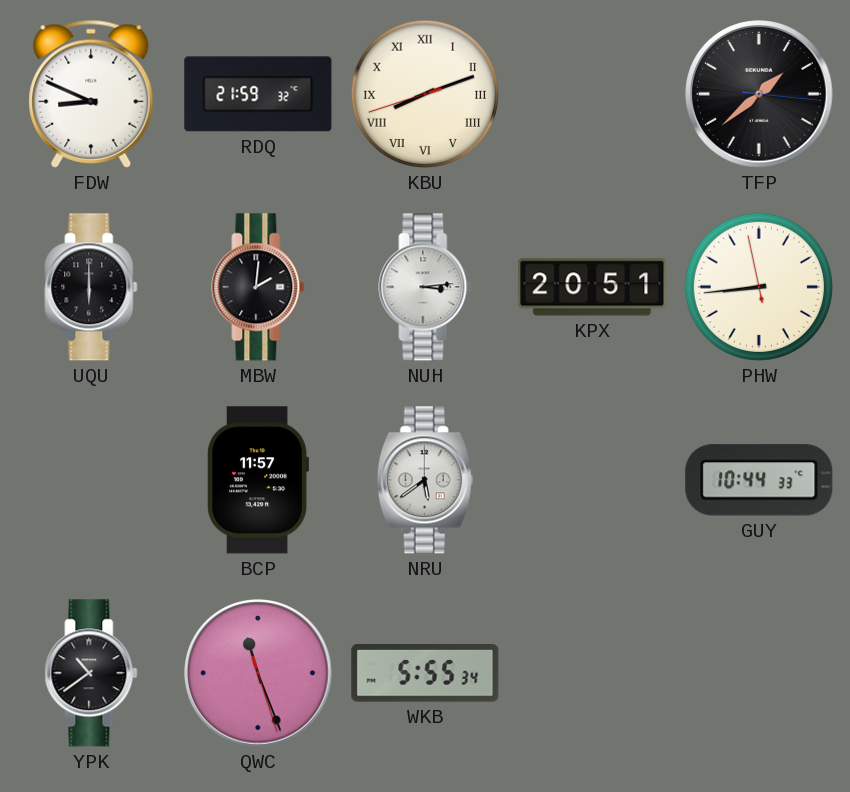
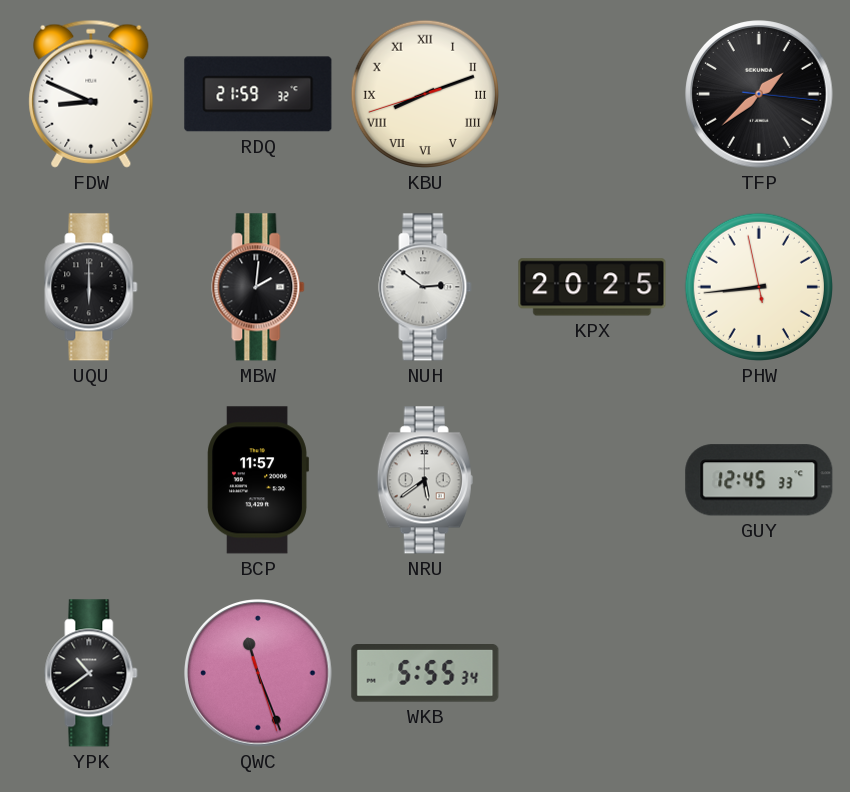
NUH: 3:14 -> 2:51 (425, 287)
KPX: 20:51 -> 20:25 (592, 287)
GUY: 10:44 -> 12:45 (759, 480)
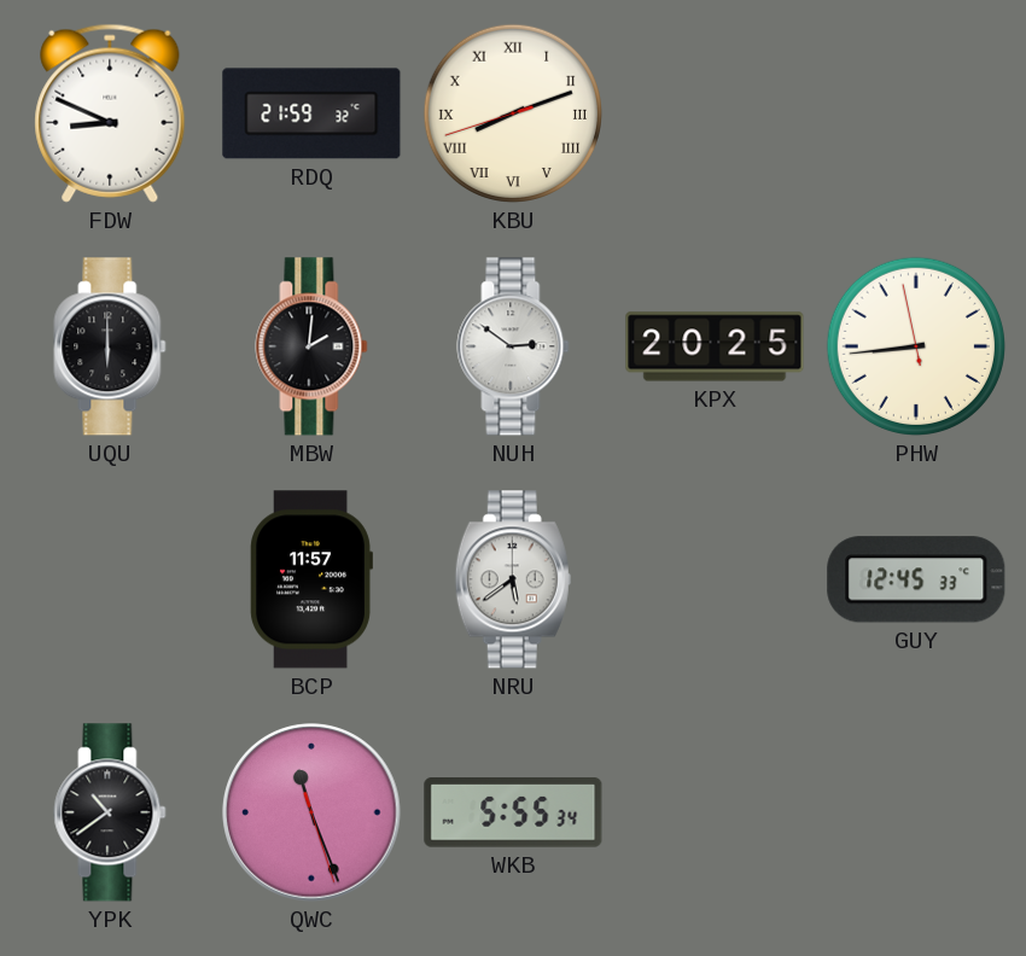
TFP: 1:38 -> none (759, 94)
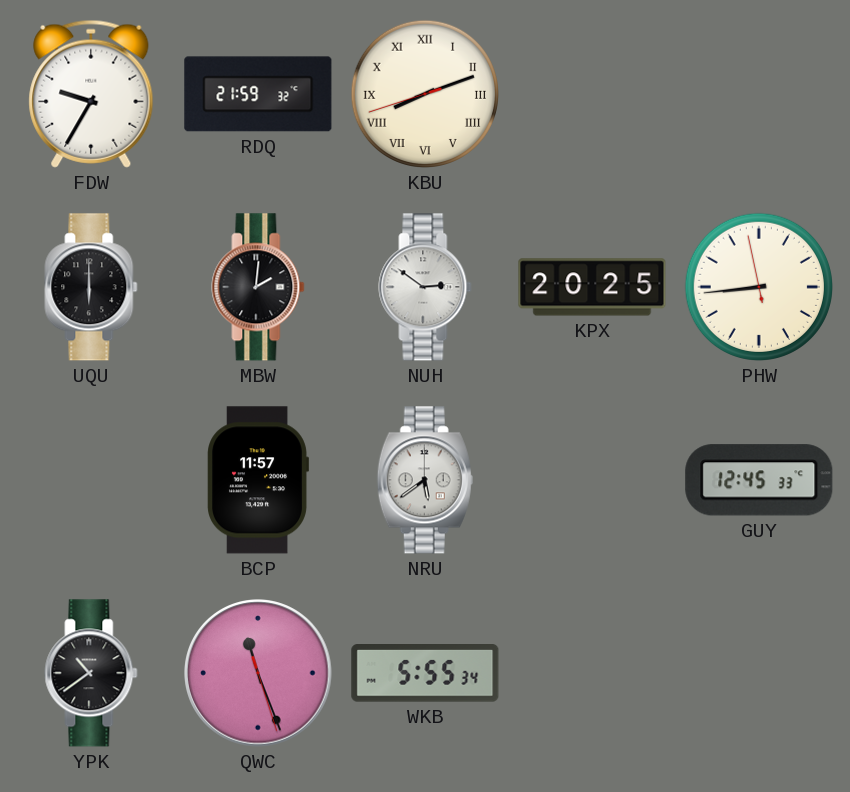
FDW: 8:49 -> 9:35 (91, 94)
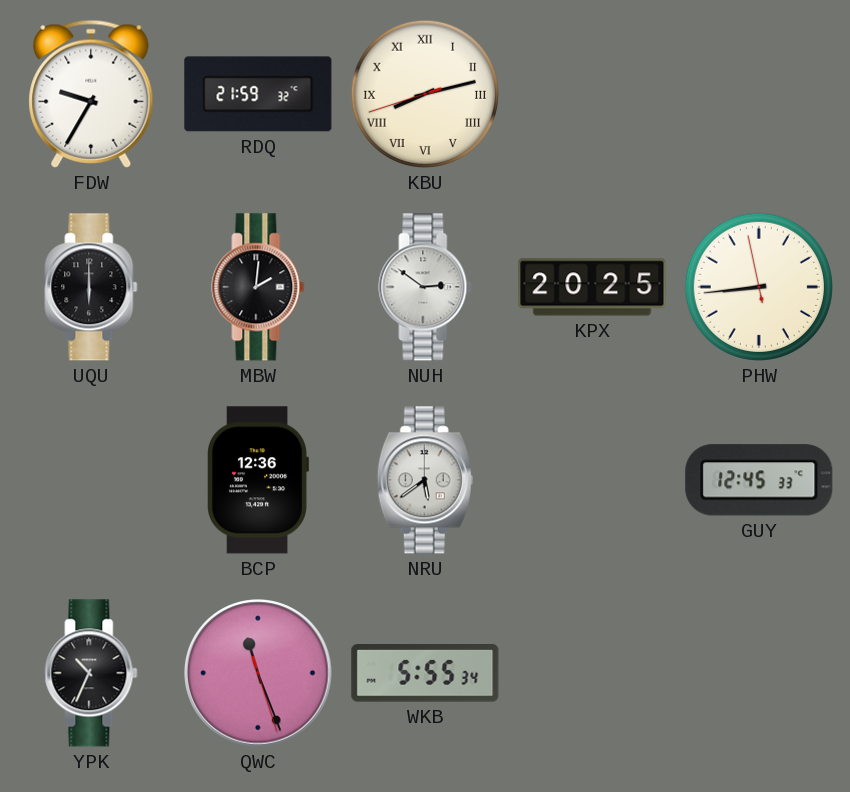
KBU: 8:11 -> 8:12 (425, 94)
BCP: 11:57 -> 12:36 (258, 480)
YPK: 10:39 -> 10:34 (91, 673)
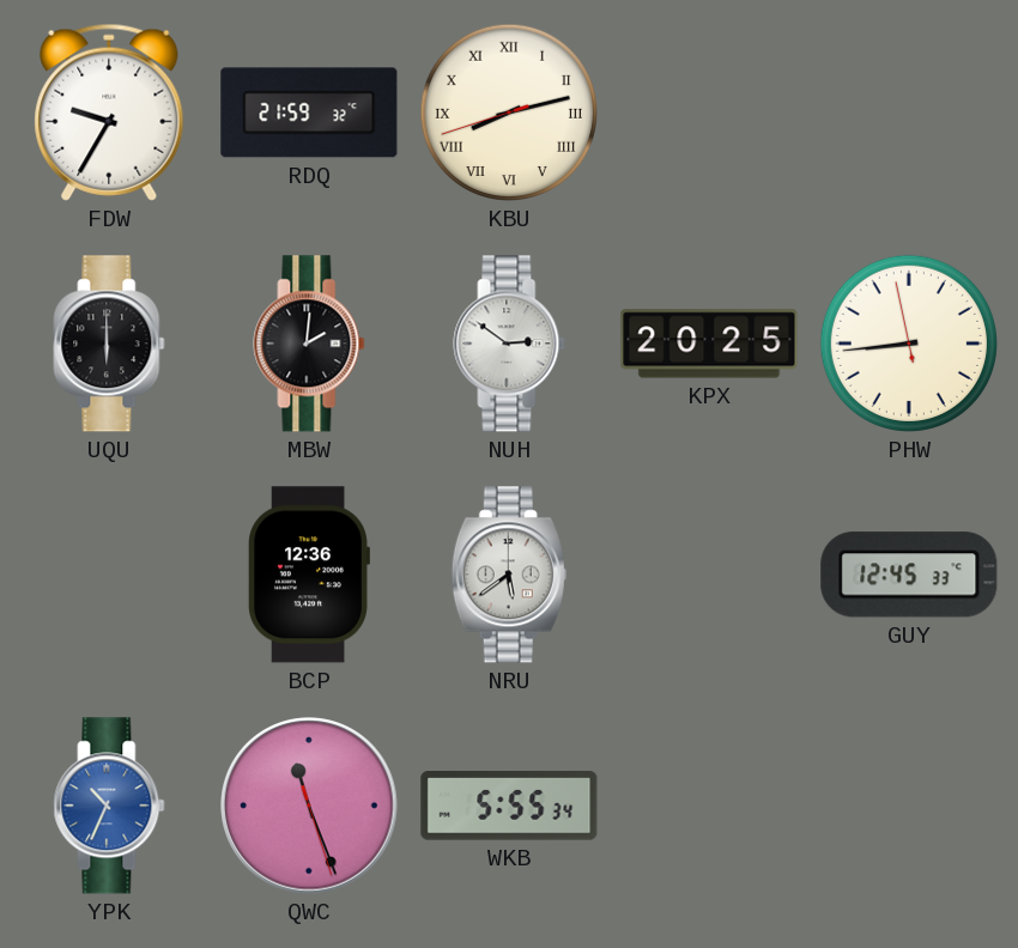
YPK dial: black -> blue (109, 806)
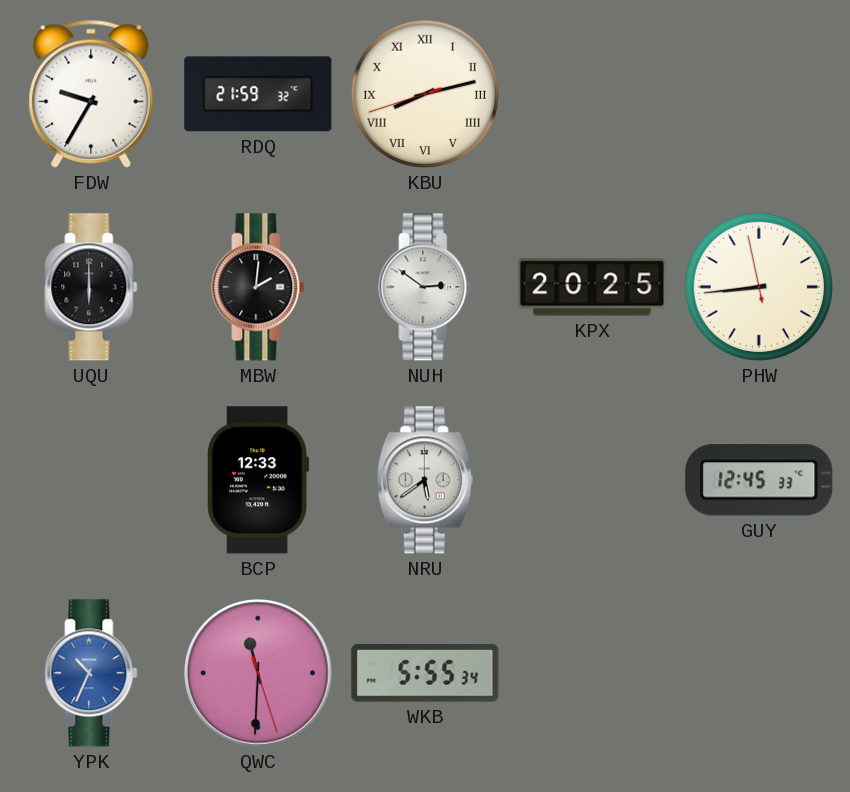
BCP: 12:36 -> 12:33 (258, 480)
QWC: 11:26 -> 11:30 (258, 673)
